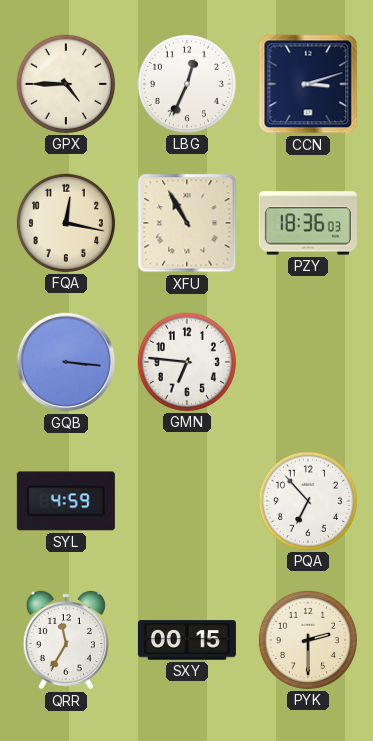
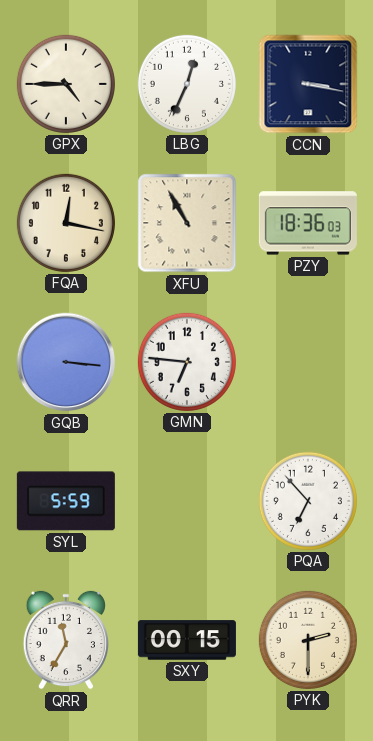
CCN: 3:12 -> 3:17 (308, 84)
SYL: 4:59 -> 5:59 (66, 501)
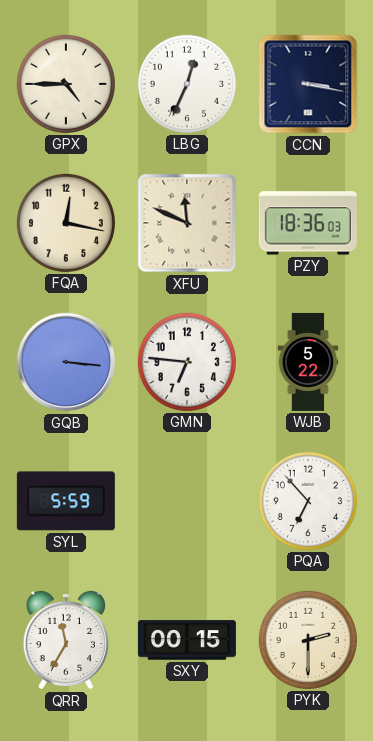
XFU: 10:55 -> 11:49 (187, 223)
WJB: none -> 5:22 (308, 362)
